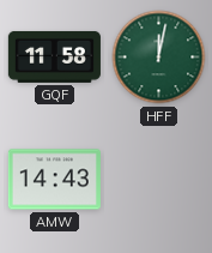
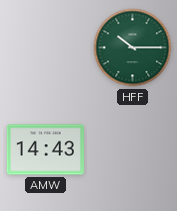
GQF: 11:58 -> none (54, 56)
HFF: 12:02 -> 10:15 (133, 48)
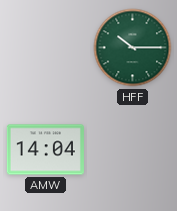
AMW: 14:43 -> 14:04 (45, 150)
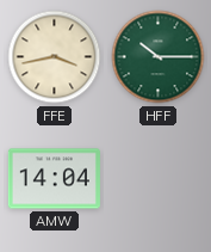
FFE: none -> 3:43 (55, 57)
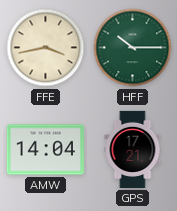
GPS: none -> 17:21 (133, 149)
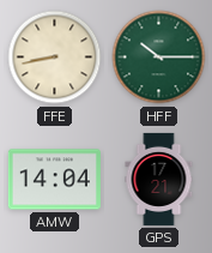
FFE: 3:43 -> 8:43 (55, 58)
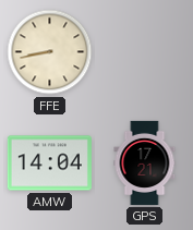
HFF: 10:15 -> none (159, 58)
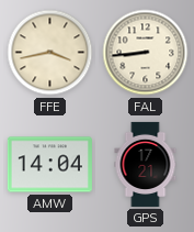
FFE: 8:43 -> 3:43 (50, 53)
FAL: none -> 8:44 (146, 53)
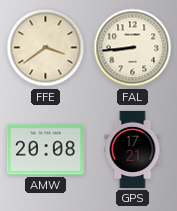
FFE: 3:43 -> 3:39 (46, 48)
AMW: 14:04 -> 20:08 (45, 150)
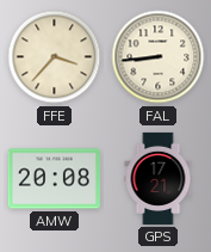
FFE: 3:39 -> 3:37 (55, 57)
